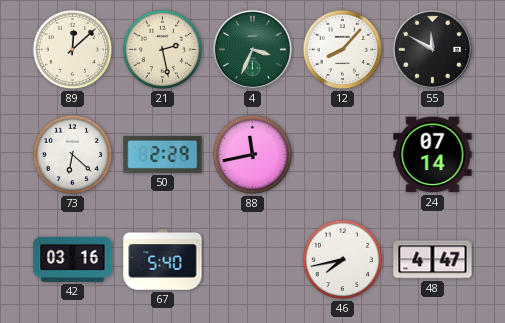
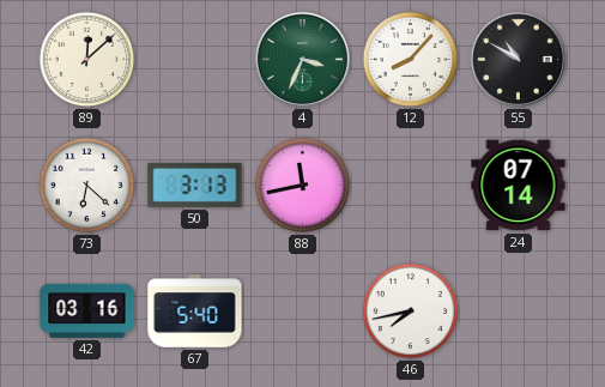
21: 2:28 -> none (163, 50)
55: 11:50 -> 10:50 (518, 59)
50: 2:29 -> 3:13 (195, 185)
48: 4:47 -> none (433, 260)
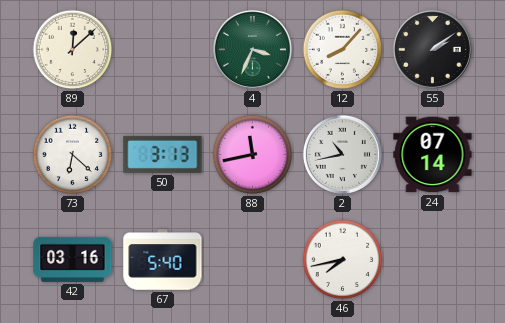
55: 10:50 -> 2:09 (432, 49)
2: none -> 10:43 (342, 154)
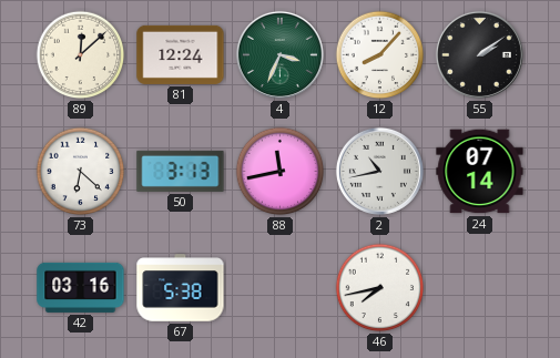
81: none -> 12:24 (181, 54)
67: 5:40 -> 5:38 (181, 288)
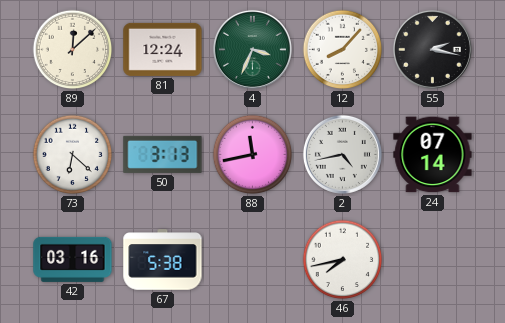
55: 2:09 -> 2:17 (432, 49)
2: 10:43 -> 4:43 (342, 154)
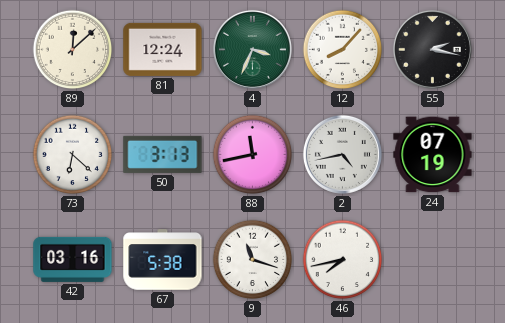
24: 07:14 -> 07:19 (433, 155)
9: none -> 11:18 (253, 260)
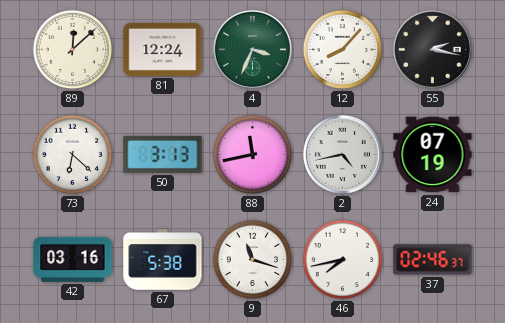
37: none -> 02:46 (433, 260)
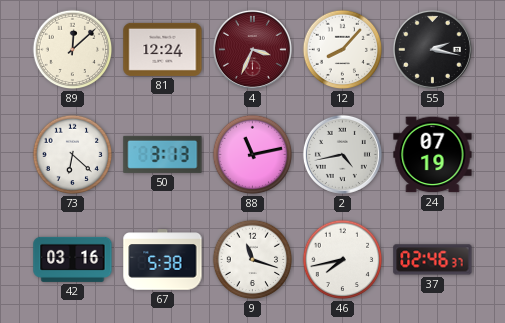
4 dial: green -> burgundy (252, 49)
88: 11:43 -> 11:13 (253, 155)
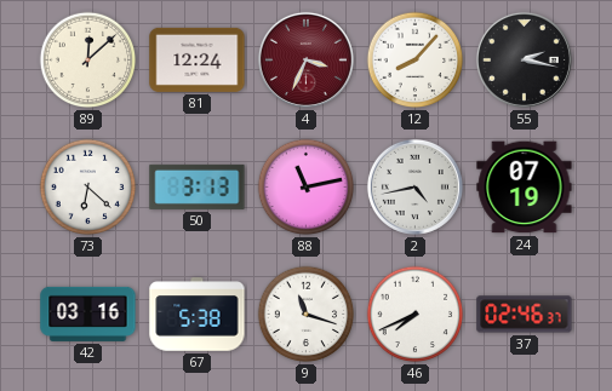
46: 7:43 -> 7:41 (416, 315)
